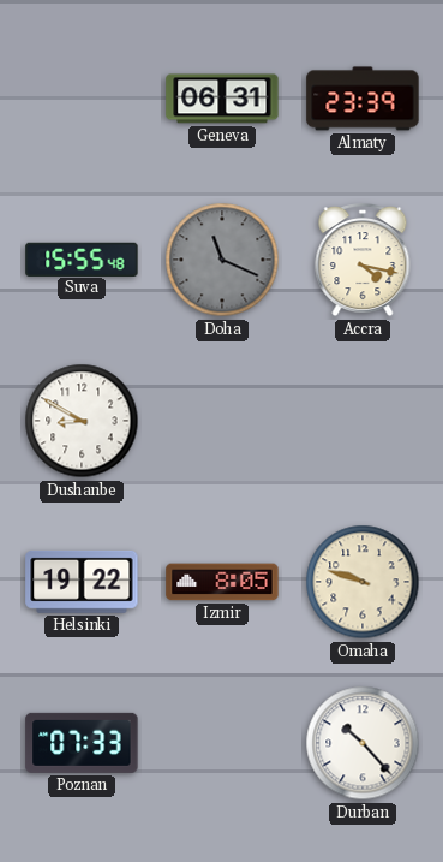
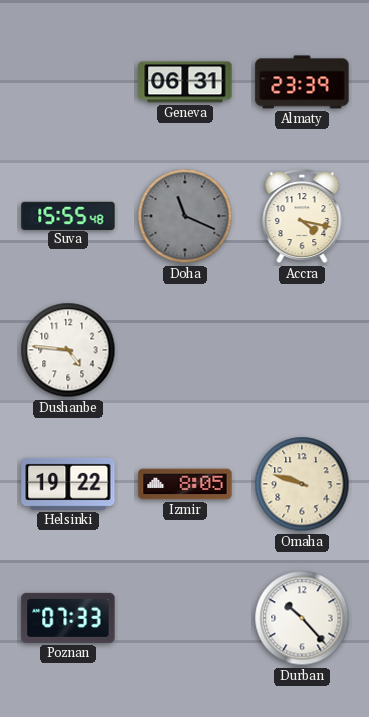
Dushanbe: 8:50 -> 4:46 (68, 350)
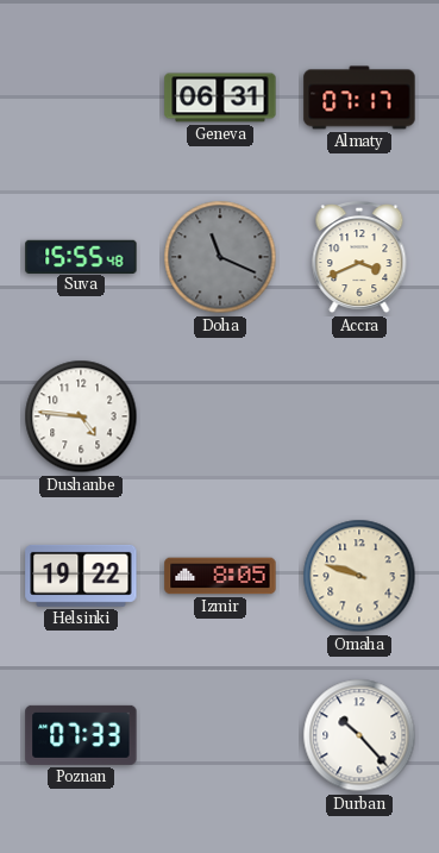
Almaty: 23:39 -> 07:17 (359, 98)
Accra: 4:17 -> 3:41 (359, 258)
